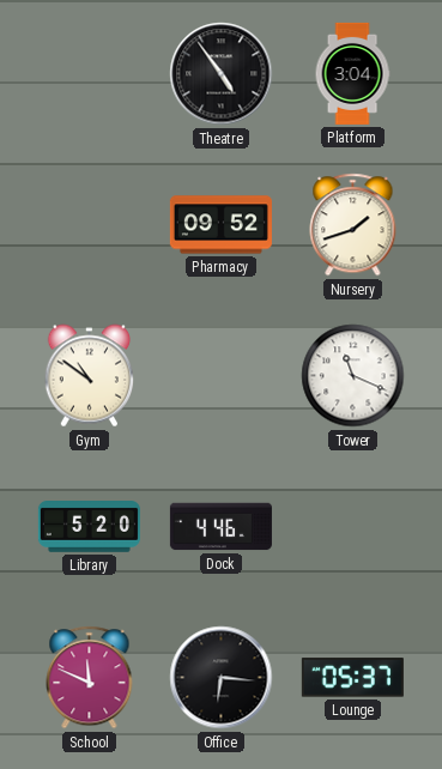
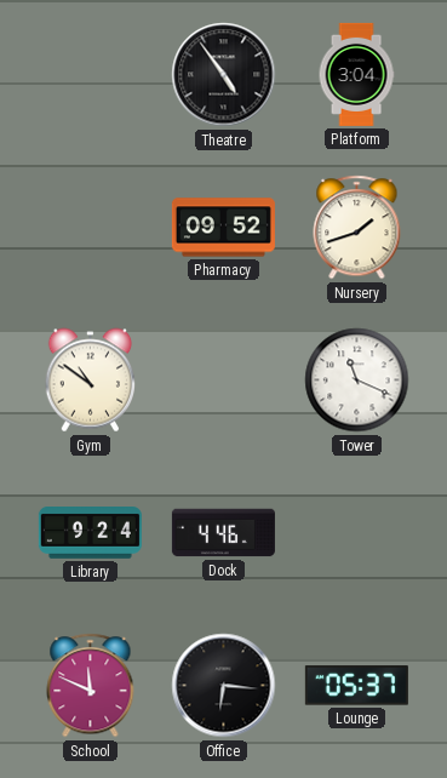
Library: 5:20 -> 9:24 (90, 533)
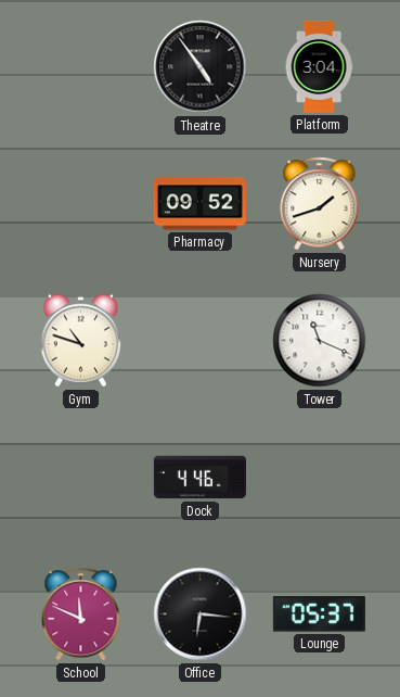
Gym: 10:51 -> 10:48 (80, 341)
Library: 9:24 -> none (90, 533)
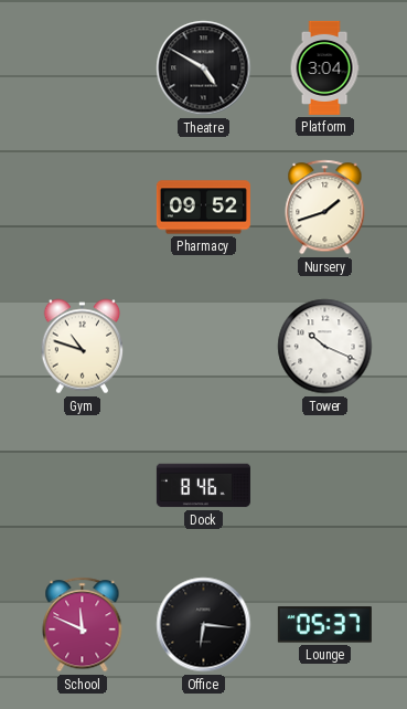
Theatre: 4:54 -> 4:50 (204, 68)
Tower: 11:19 -> 10:19 (325, 347)
Dock: 4:46 -> 8:46 (203, 486)
